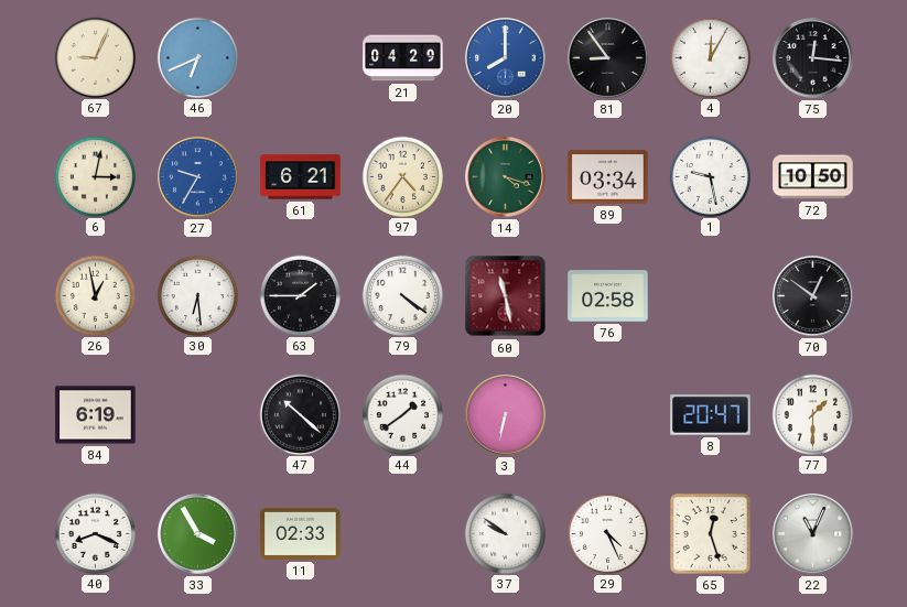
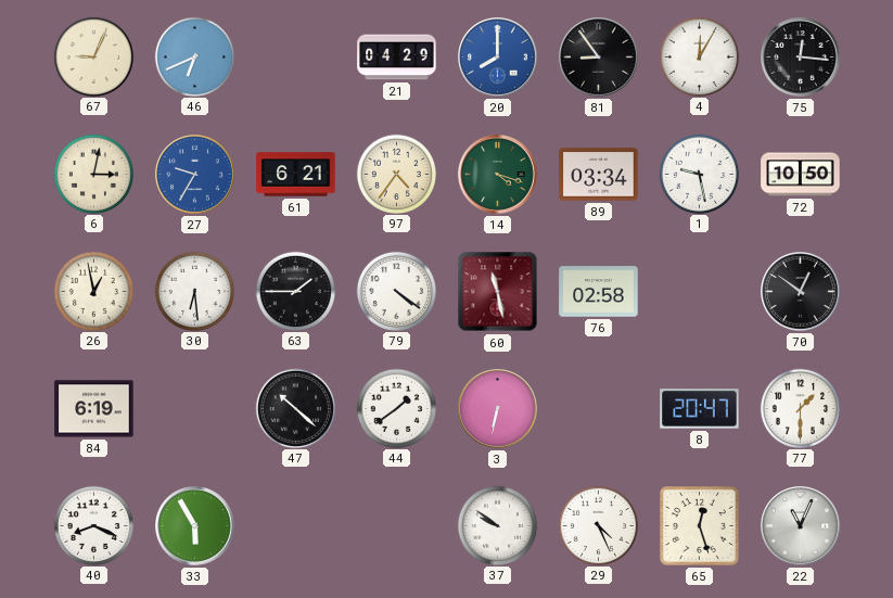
33: 3:55 -> 5:55 (195, 526)
11: 02:33 -> none (301, 533)
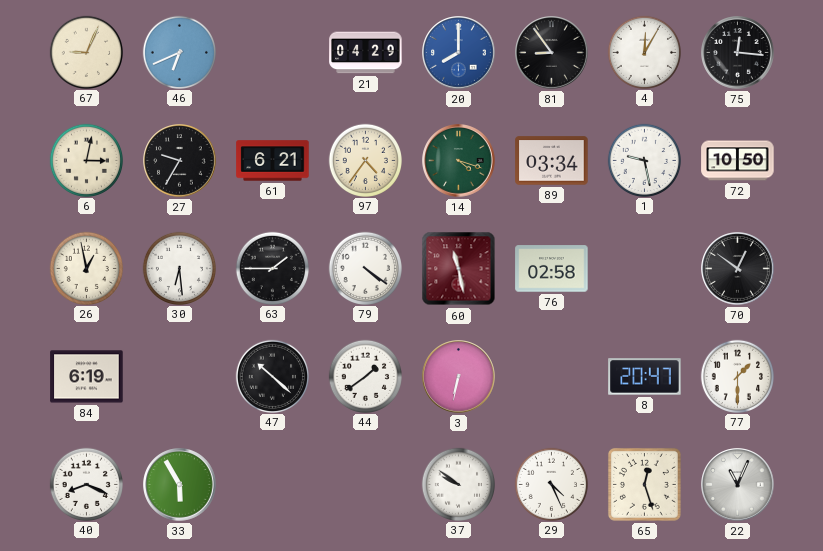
27 dial: blue -> black (180, 161)
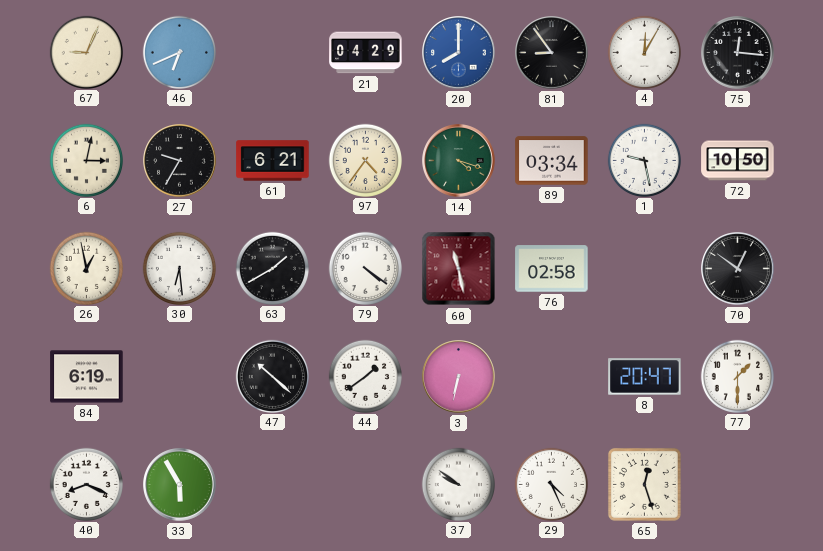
63: 1:45 -> 1:40 (272, 268)
22: 11:04 -> none (738, 485)
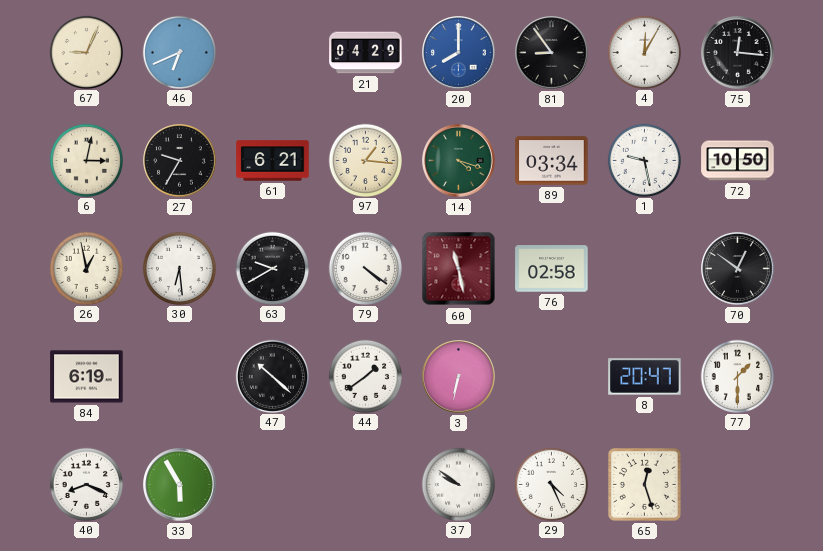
97: 4:36 -> 1:16 (365, 160)
63: 1:40 -> 9:40 (272, 268)
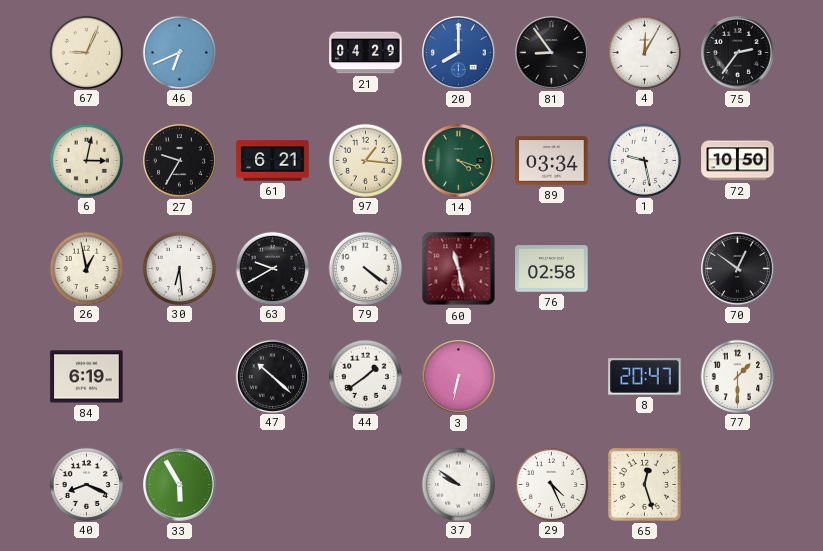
75: 12:16 -> 2:36 (738, 53)
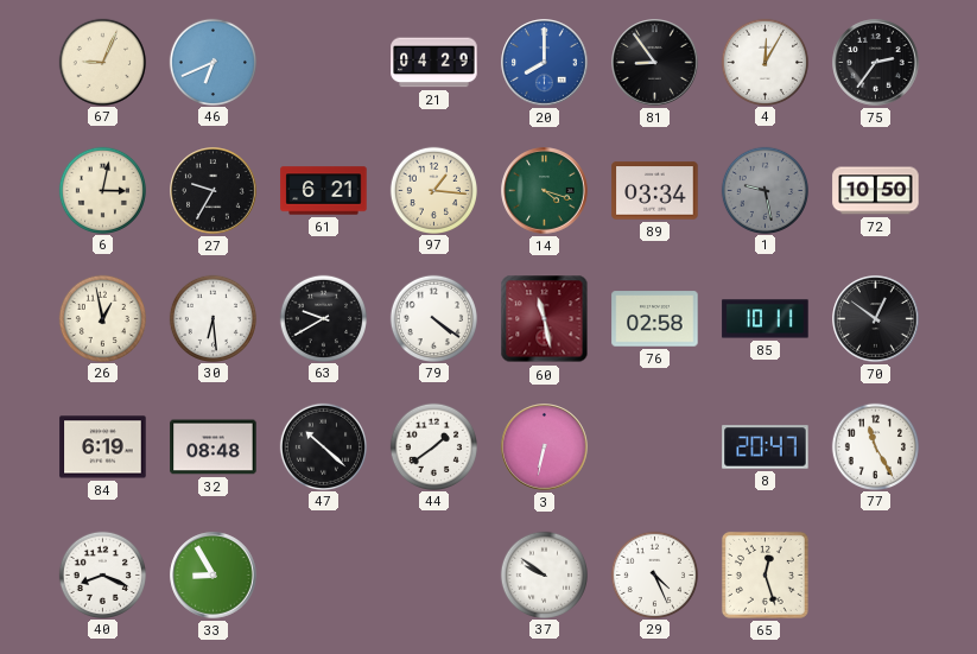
1 dial: white -> grey (765, 190)
85: none -> 10:11 (766, 319)
32: none -> 08:48 (214, 447)
77: 1:30 -> 11:25 (875, 446)
33: 5:55 -> 8:55 (214, 576)
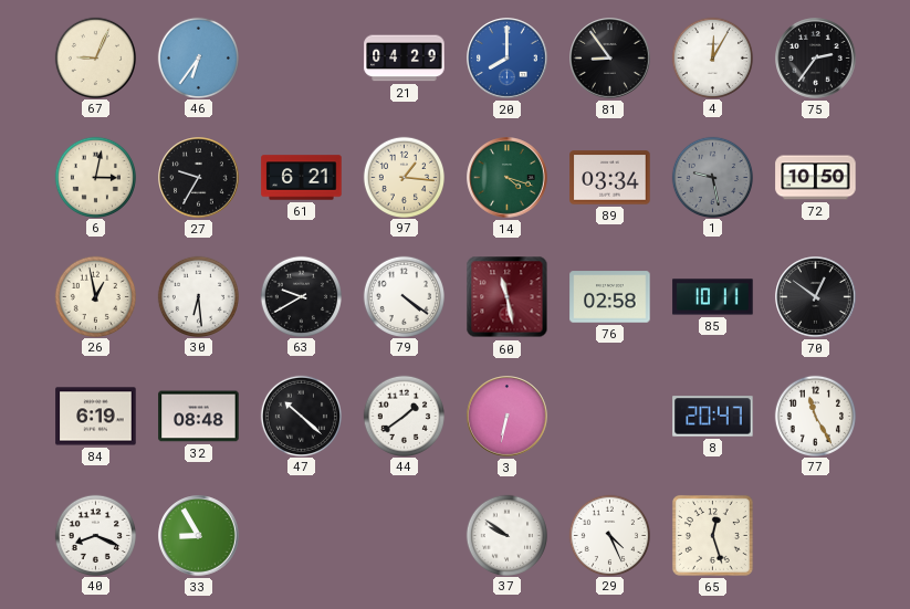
46: 6:41 -> 6:36 (198, 57)
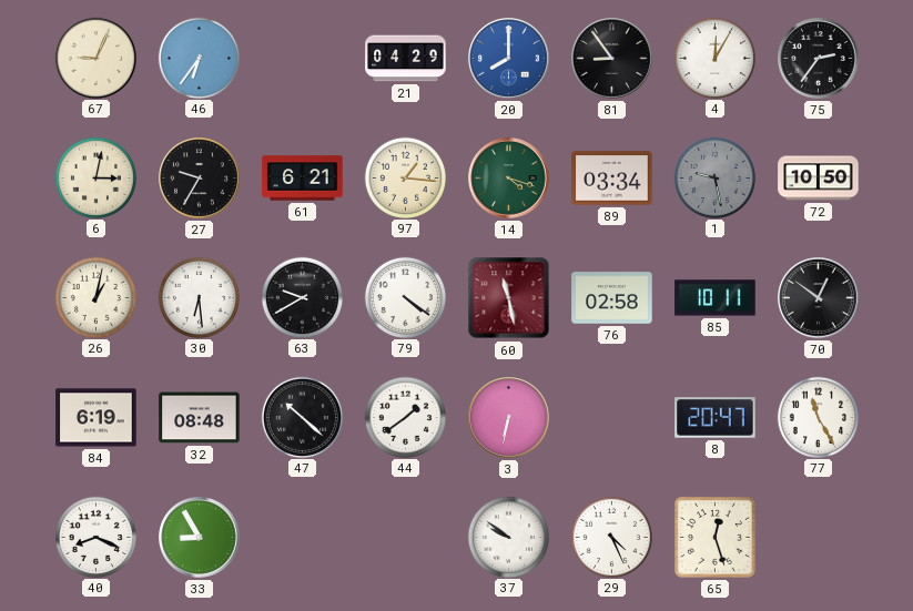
26: 12:58 -> 1:02 (95, 297)
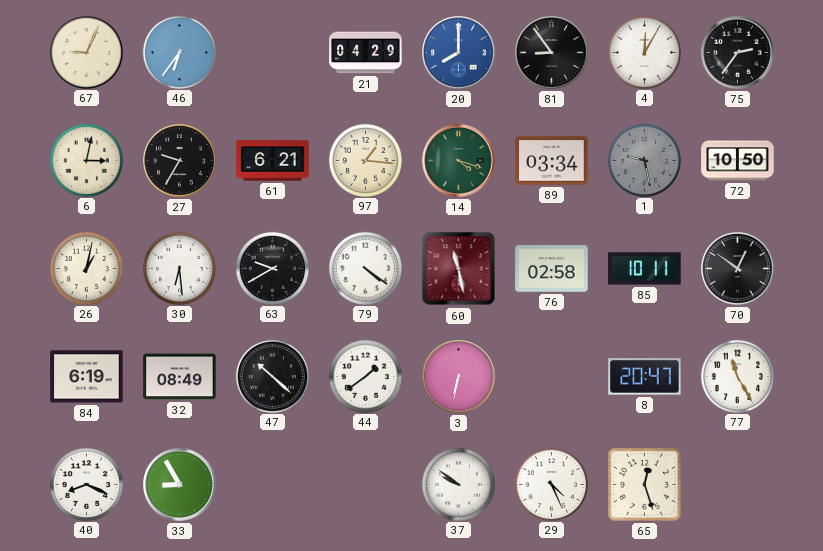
32: 08:48 -> 08:49 (180, 377)
